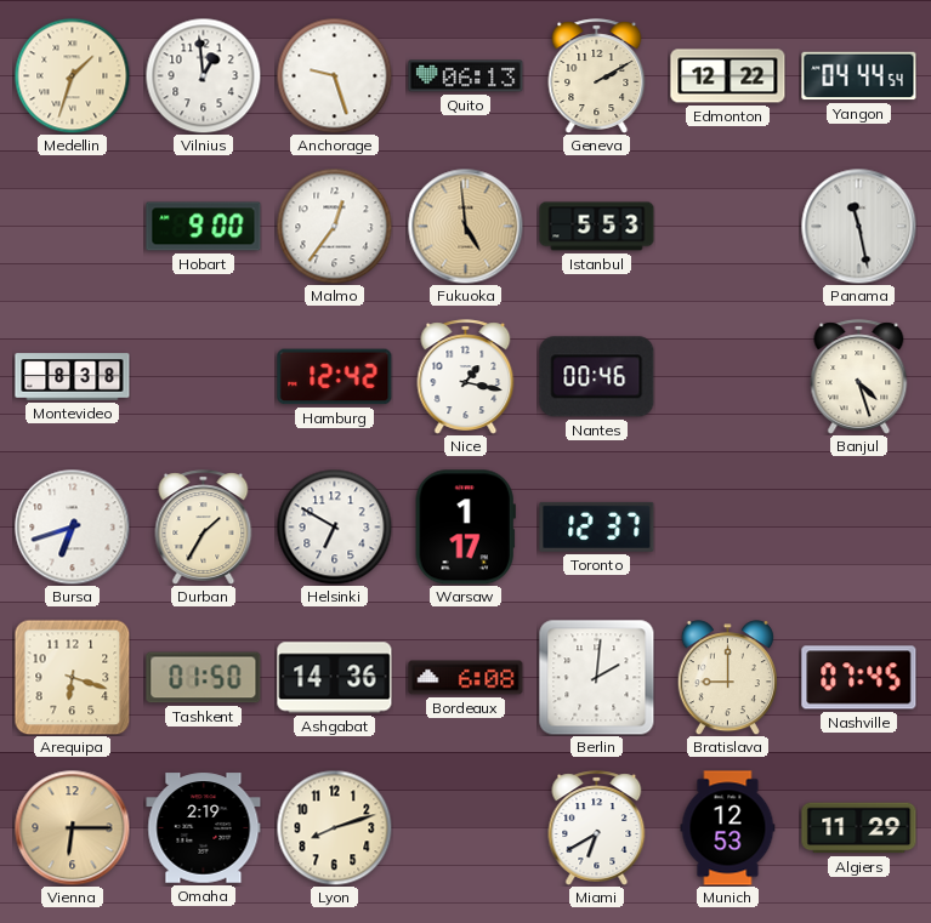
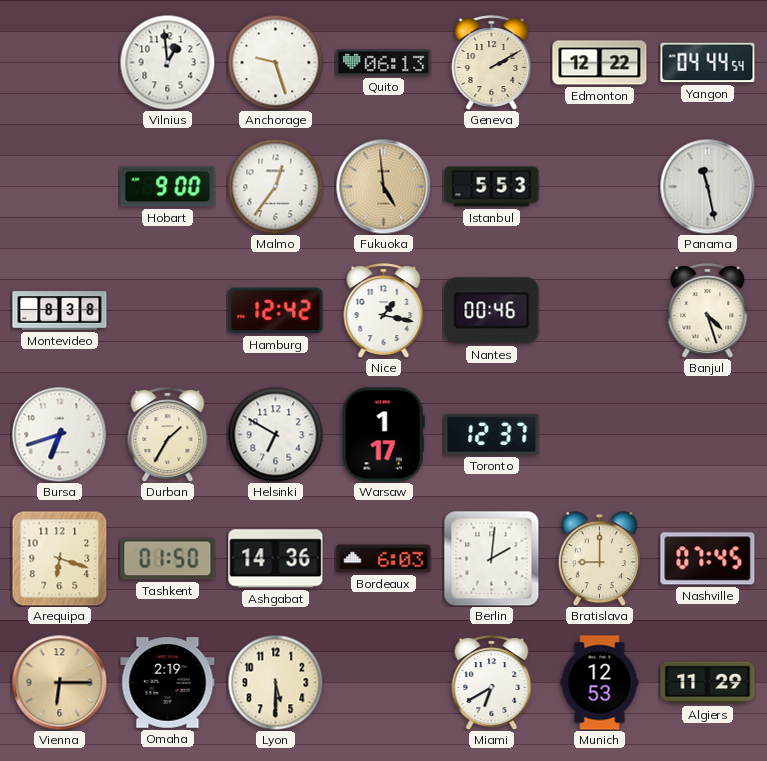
Medellin: 1:33 -> none (72, 75)
Bordeaux: 6:08 -> 6:03 (384, 559)
Lyon: 8:12 -> 5:30 (275, 682)
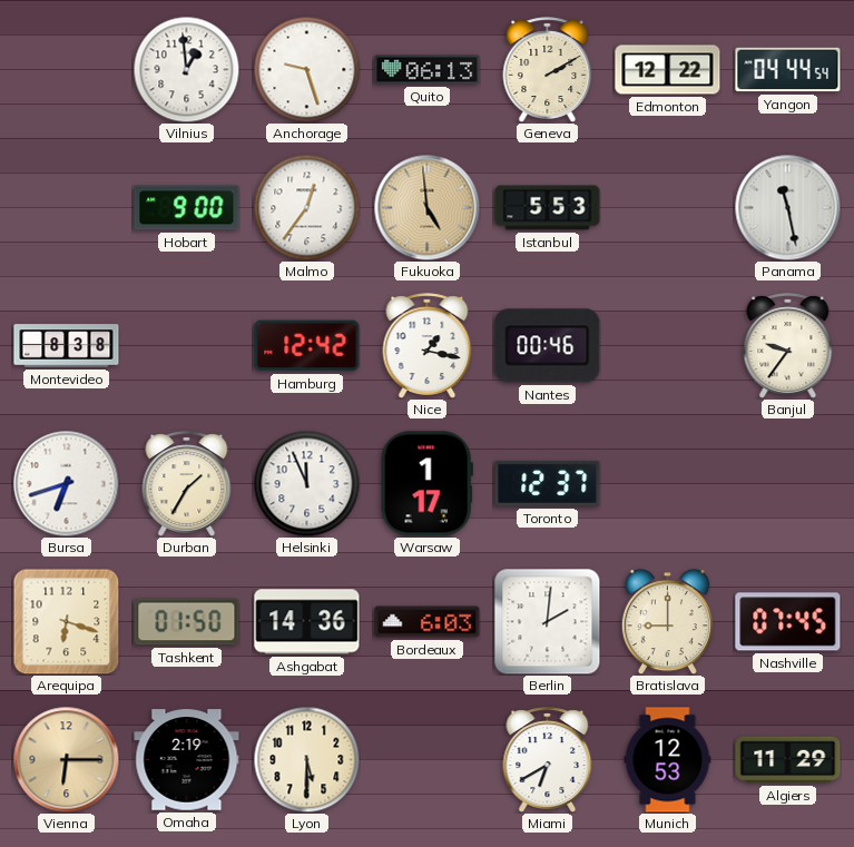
Banjul: 4:27 -> 9:36 (788, 346)
Helsinki: 6:50 -> 11:56 (306, 483)
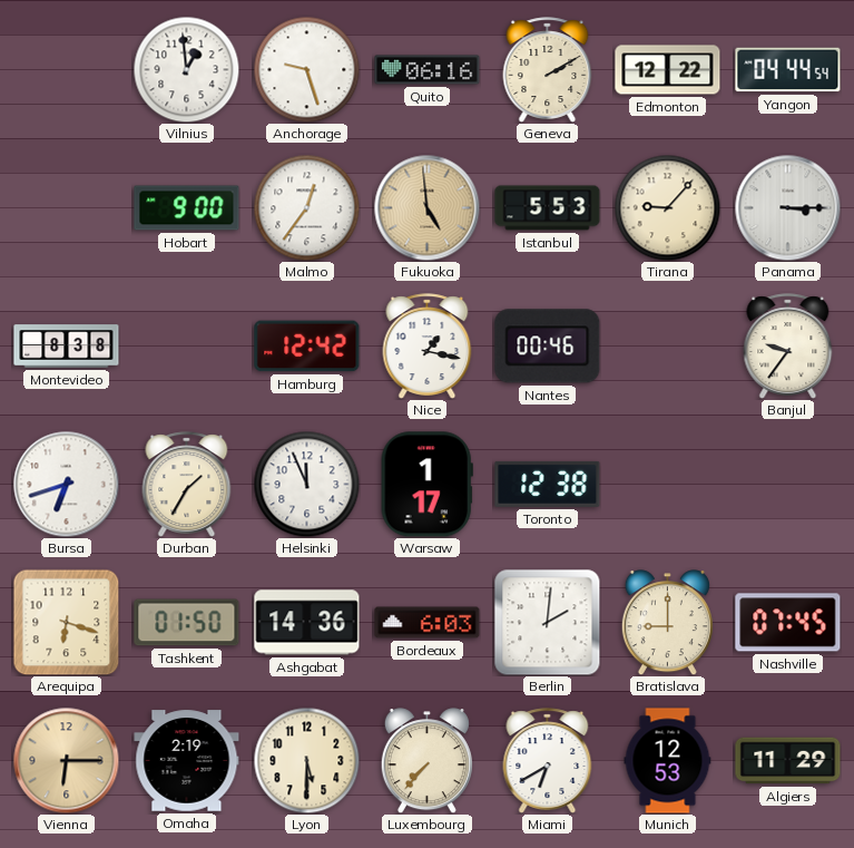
Quito: 06:13 -> 06:16 (428, 70)
Tirana: none -> 9:07 (667, 207)
Panama: 11:28 -> 3:15 (787, 207)
Toronto: 12:37 -> 12:38 (548, 484)
Luxembourg: none -> 7:37 (426, 761)
